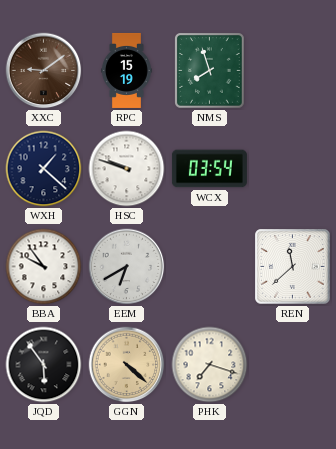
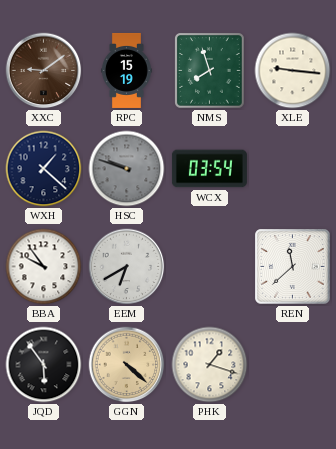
XLE: none -> 9:16 (293, 71)
HSC dial: white -> grey (127, 169)
PHK: 7:18 -> 1:18 (210, 365)
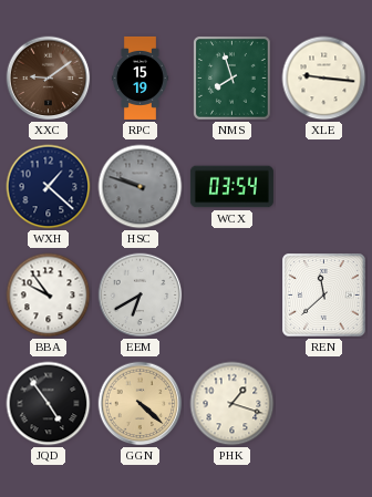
JQD: 5:54 -> 4:54 (49, 404)
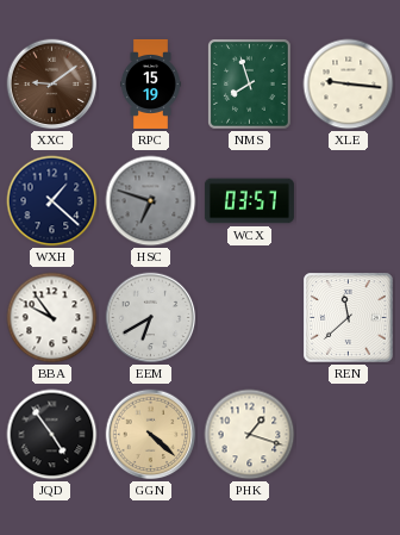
HSC: 9:48 -> 6:48 (151, 201)
WCX: 03:54 -> 03:57 (249, 201)
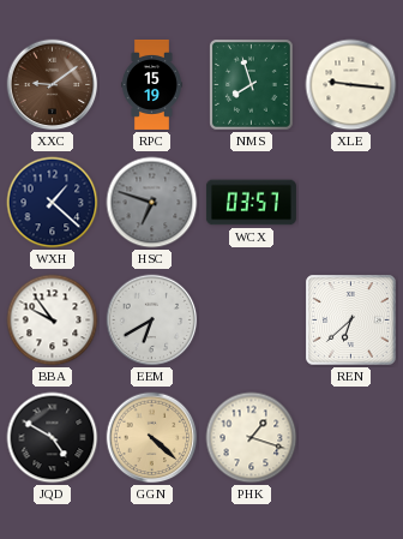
REN: 11:38 -> 6:38 (351, 321)
JQD: 4:54 -> 4:50 (53, 438)
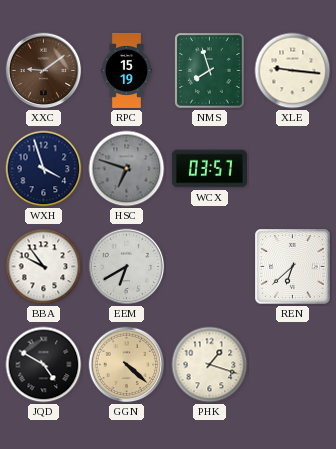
WXH: 1:22 -> 3:57 (44, 169)
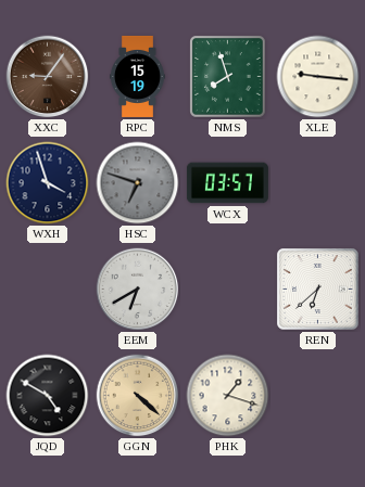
XXC: 9:09 -> 9:06 (48, 77)
BBA: 9:54 -> none (44, 267)
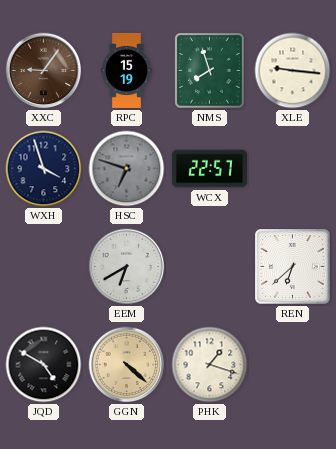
WCX: 03:57 -> 22:57 (209, 169)
